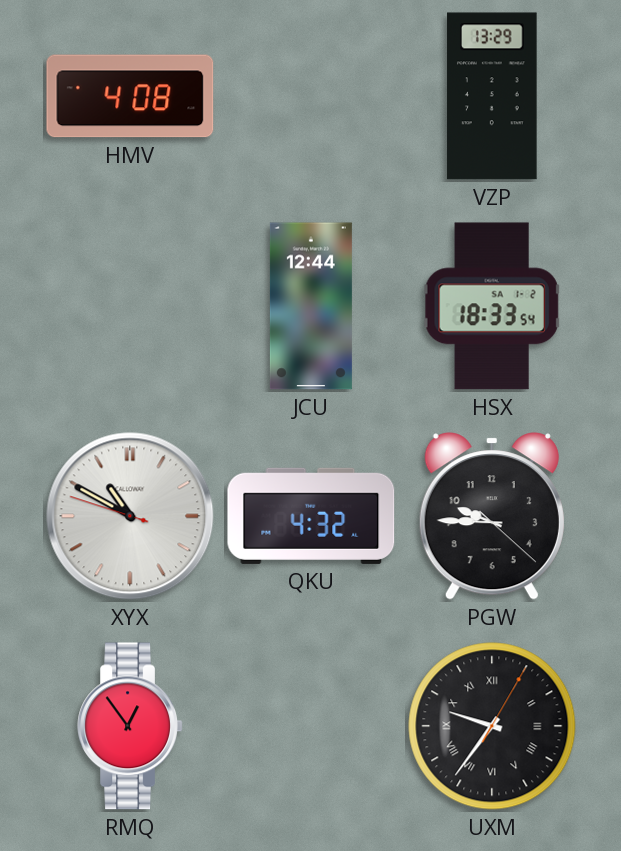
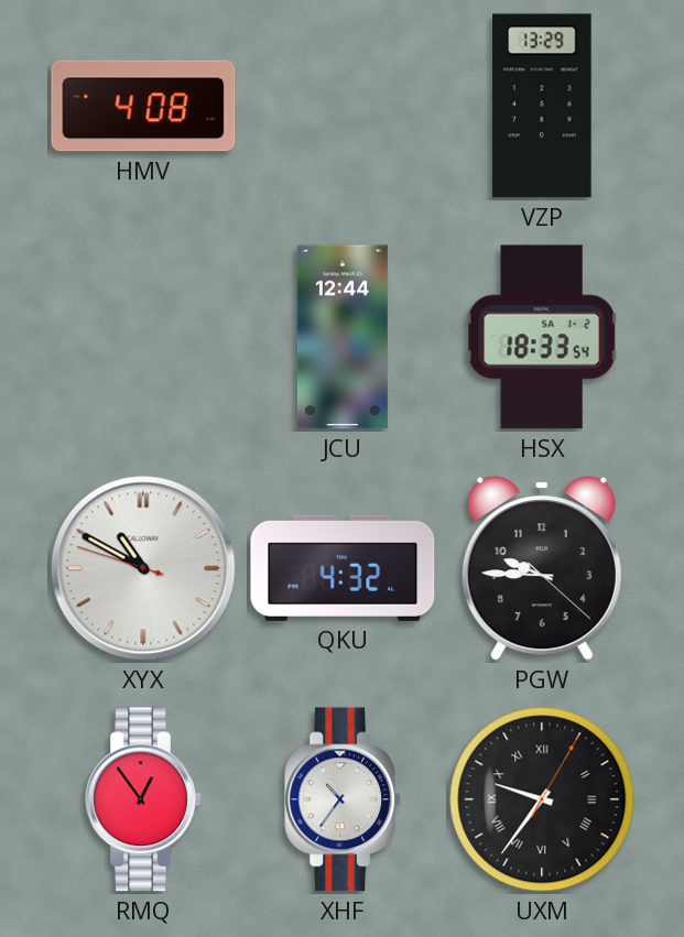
XHF: none -> 10:36 (343, 799)
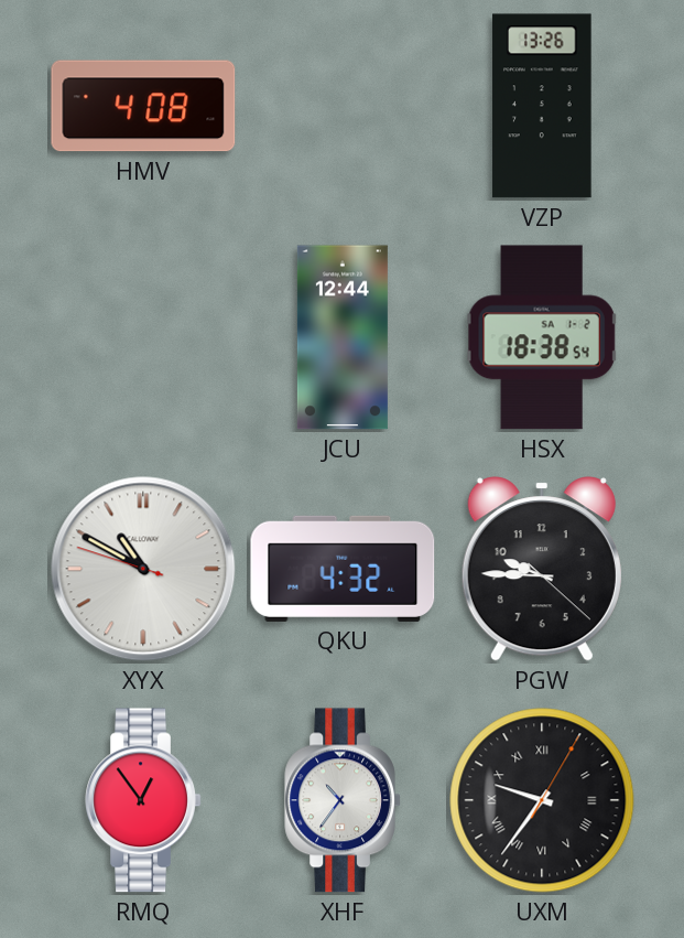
VZP: 13:29 -> 13:26 (542, 106)
HSX: 18:33 -> 18:38 (542, 337)
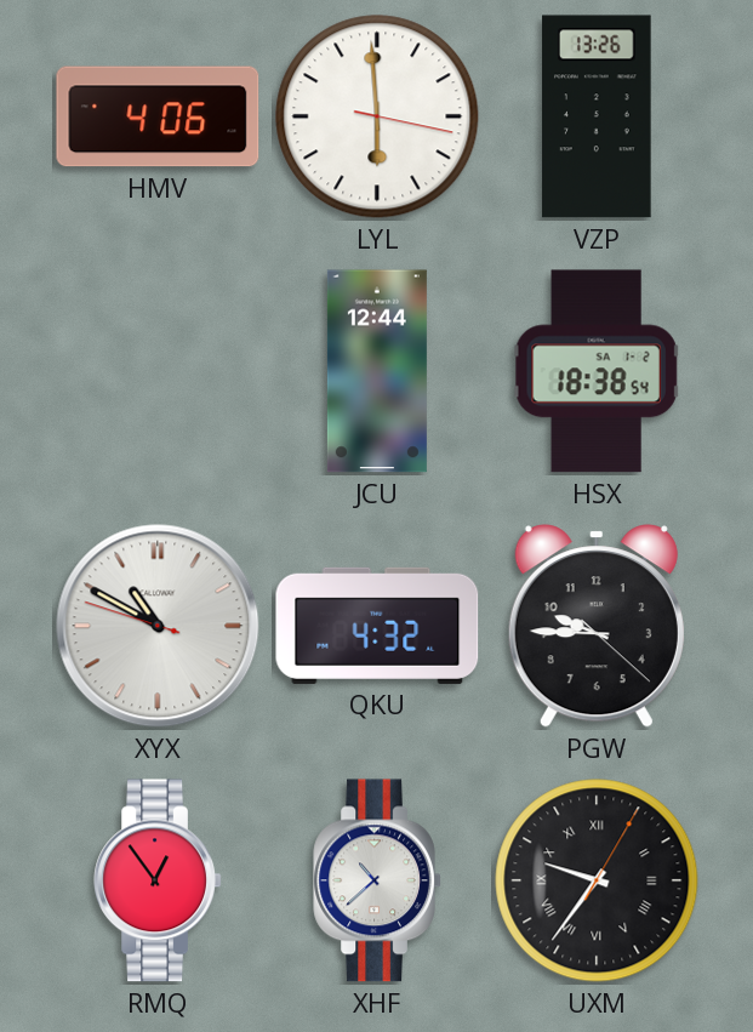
HMV: 4:08 -> 4:06 (158, 116)
LYL: none -> 5:59 (377, 116)
XHF: 10:36 -> 10:38 (377, 880)
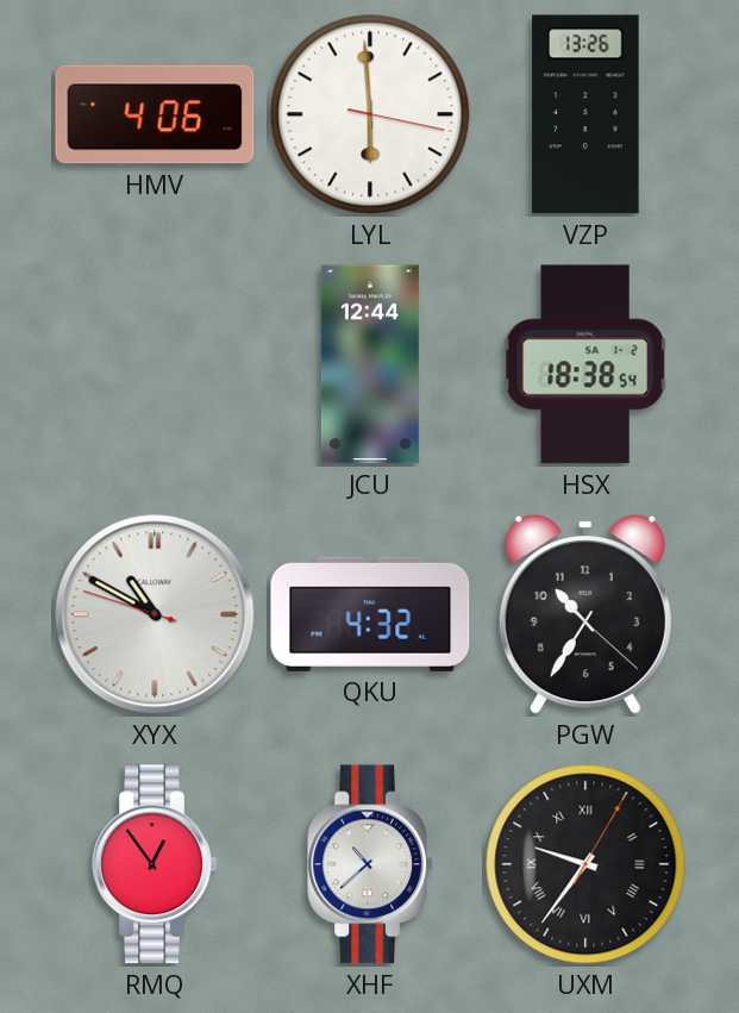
PGW: 9:45 -> 10:35 (585, 614)
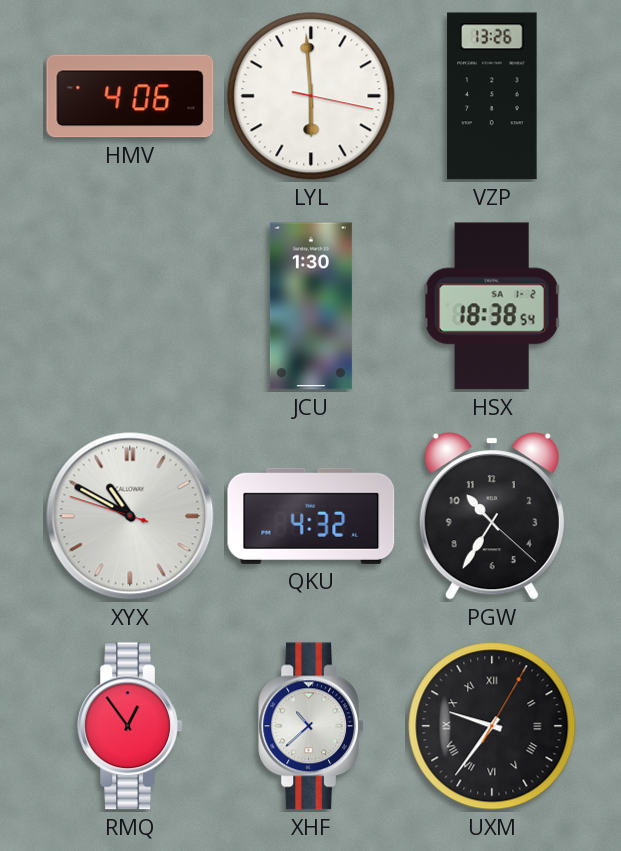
JCU: 12:44 -> 1:30 (311, 306)
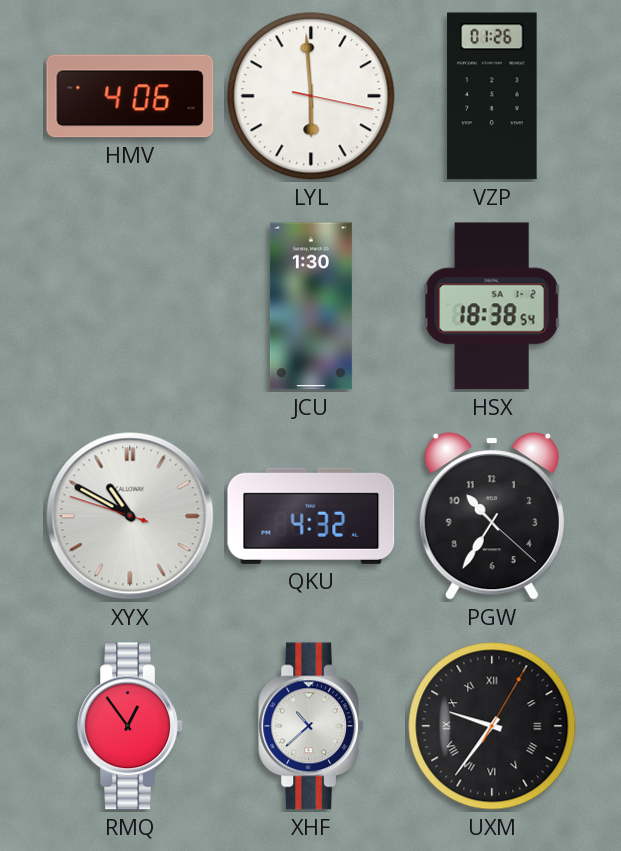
VZP: 13:26 -> 01:26 (492, 96)
